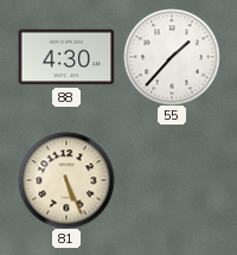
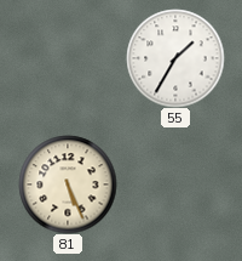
88: 4:30 -> none (66, 57)
55: 1:37 -> 1:35 (175, 58)
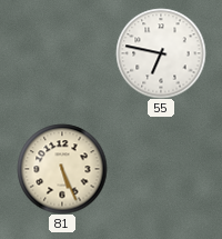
55: 1:35 -> 6:47 (161, 53)
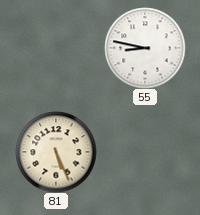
55: 6:47 -> 8:47 (145, 48)
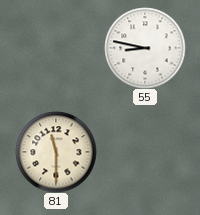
81: 5:26 -> 11:30 (56, 152)
